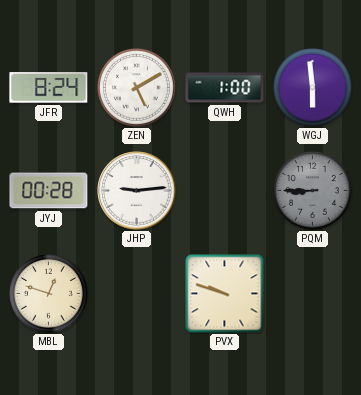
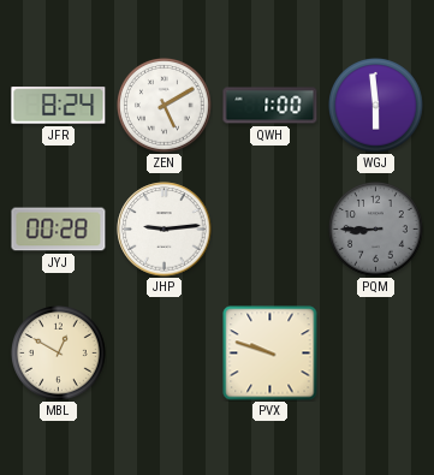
MBL: 12:48 -> 12:50 (59, 354)
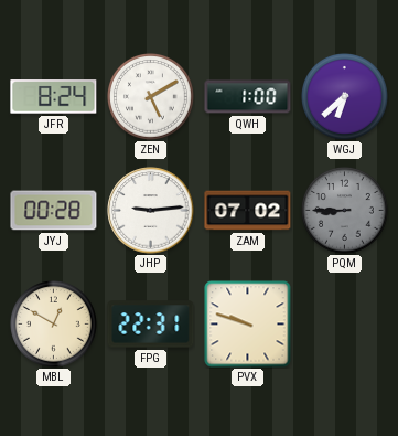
WGJ: 5:59 -> 6:38 (345, 97)
ZAM: none -> 07:02 (248, 211)
FPG: none -> 22:31 (151, 325)
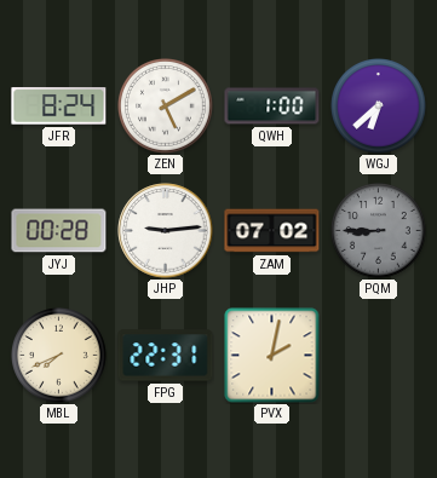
MBL: 12:50 -> 7:41 (59, 356)
PVX: 9:48 -> 2:02 (272, 356)
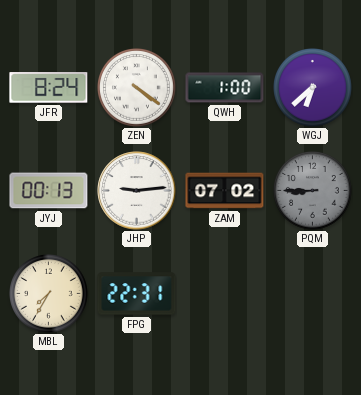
ZEN: 5:10 -> 4:21 (137, 88)
JYJ: 00:28 -> 00:13 (49, 191)
MBL: 7:41 -> 7:35 (49, 294)
PVX: 2:02 -> none (272, 356)
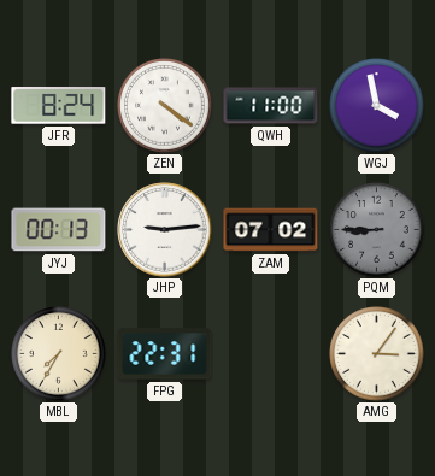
QWH: 1:00 -> 11:00 (271, 106)
WGJ: 6:38 -> 3:58 (377, 106)
AMG: none -> 3:06 (377, 354)
